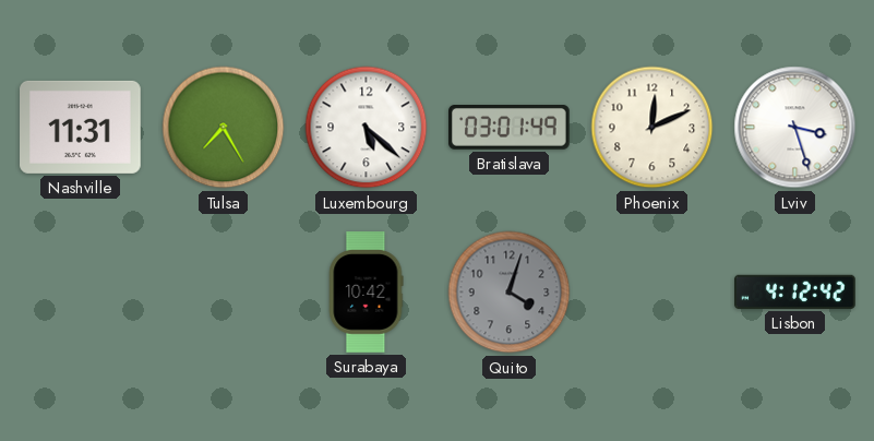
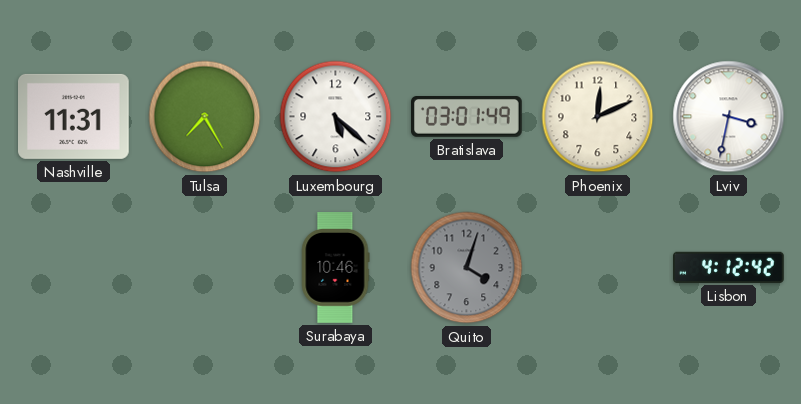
Lviv: 3:27 -> 3:32 (729, 117)
Surabaya: 10:42 -> 10:46 (335, 268)
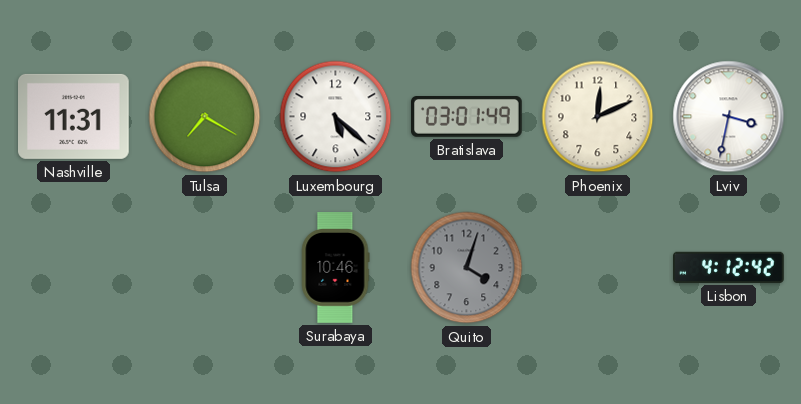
Tulsa: 7:25 -> 7:20 (205, 117)
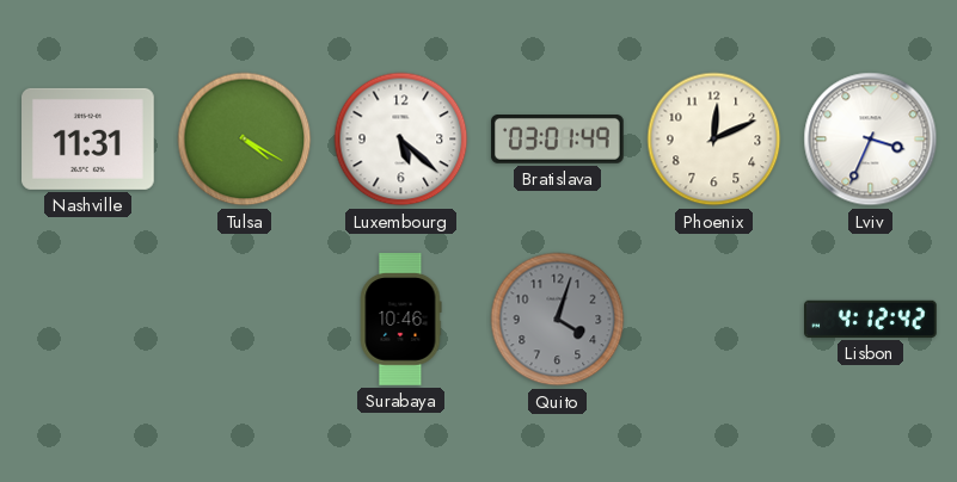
Tulsa: 7:20 -> 4:20 (245, 140)
Lviv: 3:32 -> 3:34 (871, 140)
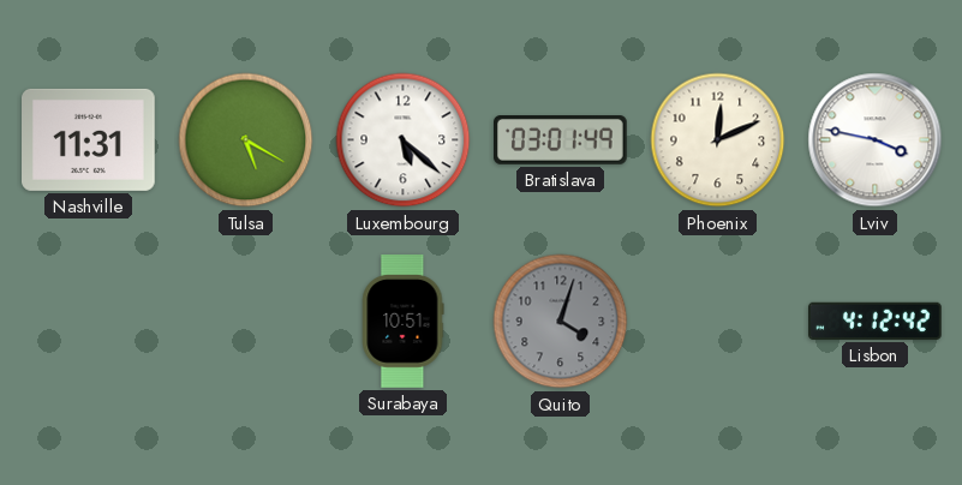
Tulsa: 4:20 -> 5:20 (246, 140)
Lviv: 3:34 -> 3:47 (876, 140)
Surabaya: 10:46 -> 10:51 (402, 322)
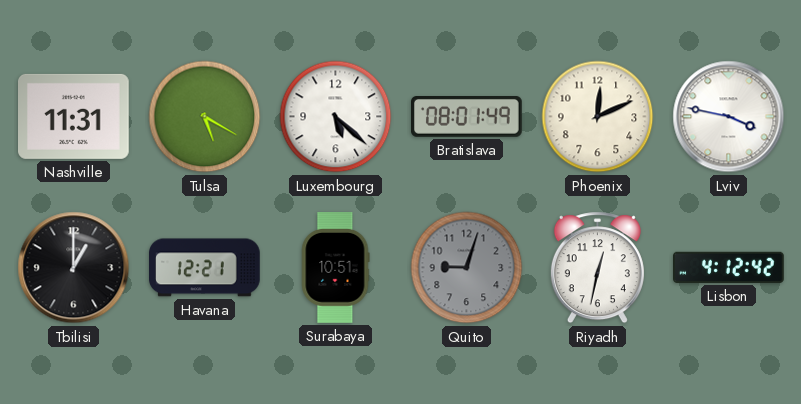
Bratislava: 03:01 -> 08:01 (467, 117)
Tbilisi: none -> 1:00 (74, 268)
Havana: none -> 12:21 (205, 268)
Quito: 4:03 -> 9:03 (467, 268)
Riyadh: none -> 12:32 (597, 268)
